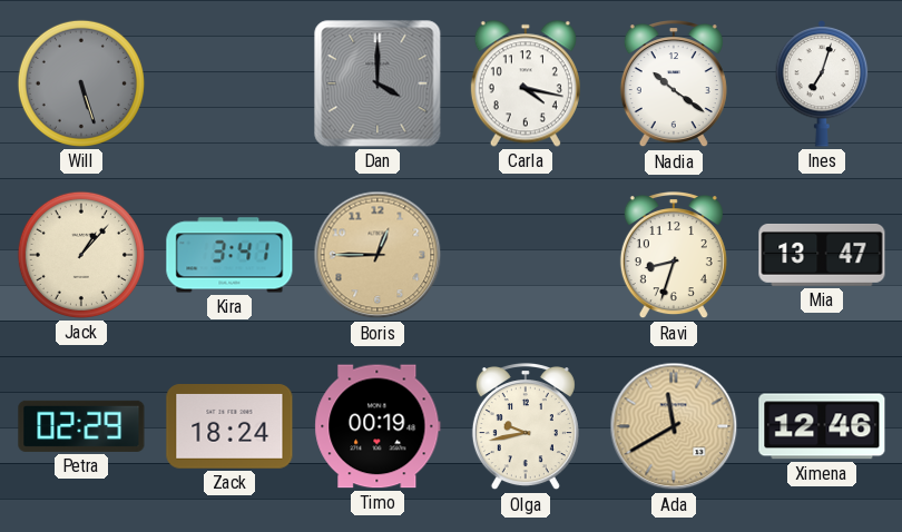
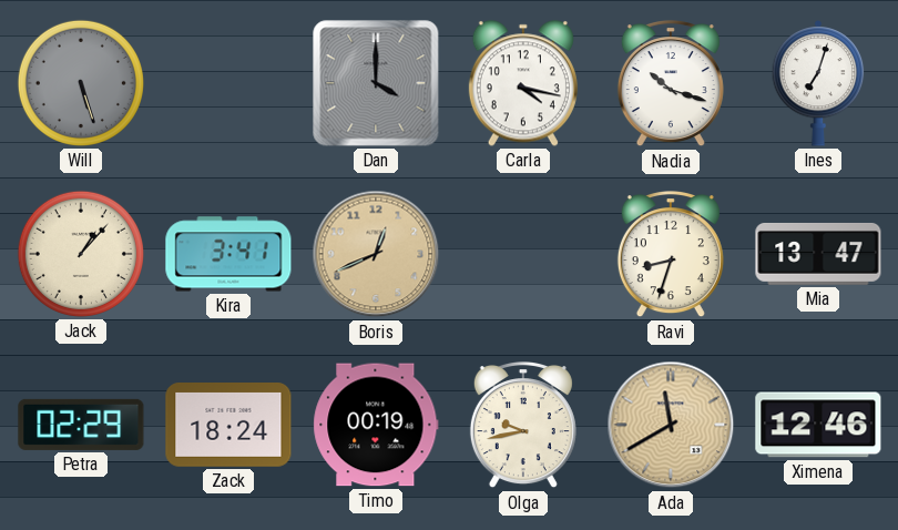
Nadia: 10:21 -> 10:18 (671, 84)
Boris: 12:45 -> 12:41 (376, 254)
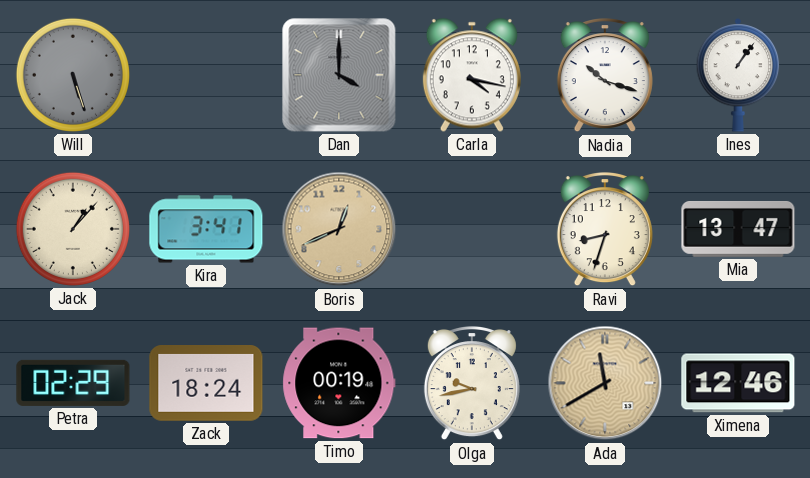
Ines: 7:03 -> 1:06 (738, 75)
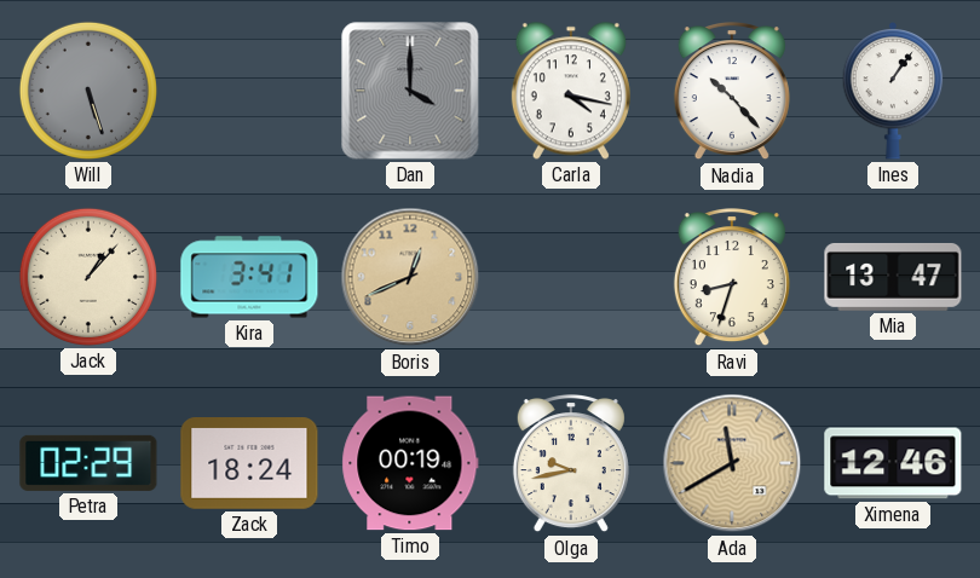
Nadia: 10:18 -> 10:23 (732, 92)
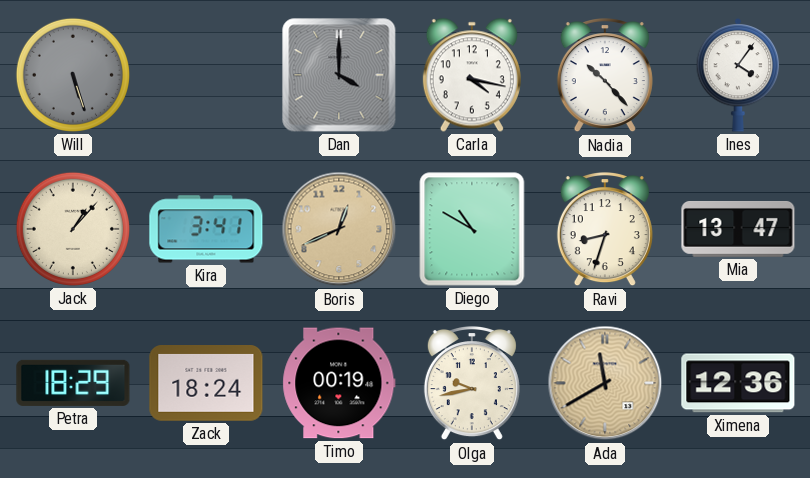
Ines: 1:06 -> 4:06 (738, 75)
Diego: none -> 10:50 (472, 229)
Petra: 02:29 -> 18:29 (73, 383)
Ximena: 12:46 -> 12:36 (738, 383)
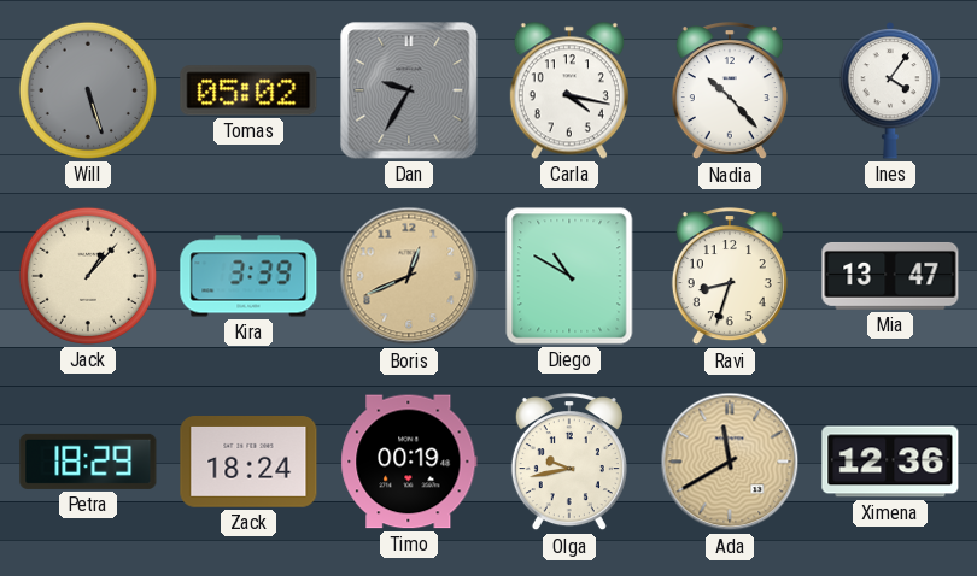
Tomas: none -> 05:02 (248, 90)
Dan: 4:00 -> 9:35 (409, 90)
Kira: 3:41 -> 3:39 (248, 276)
